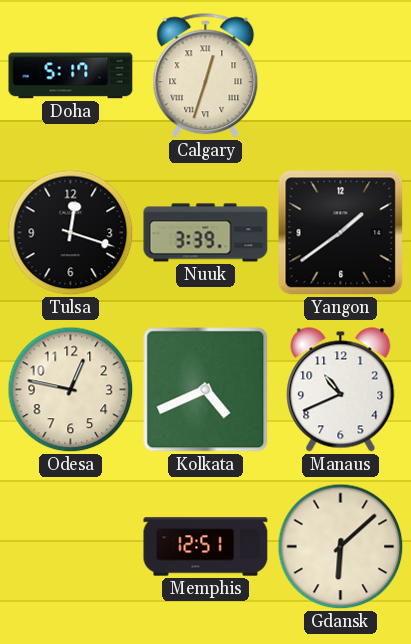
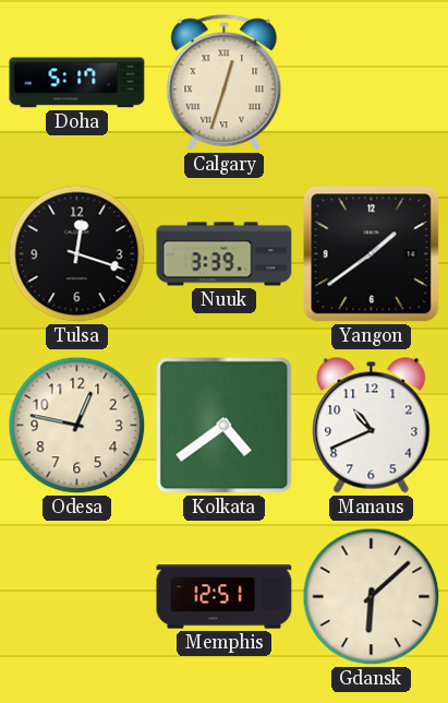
Kolkata: 4:41 -> 4:39 (225, 426)
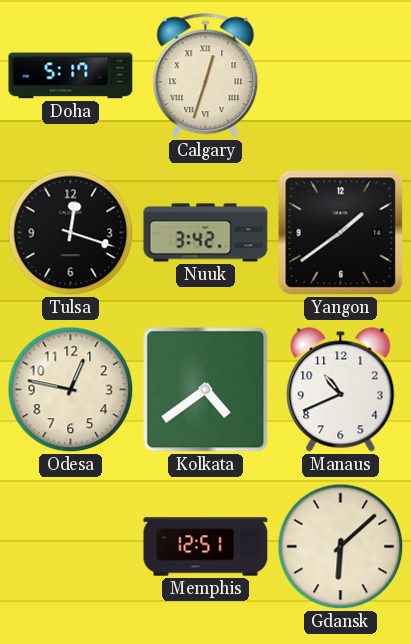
Nuuk: 3:39 -> 3:42 (206, 233)
